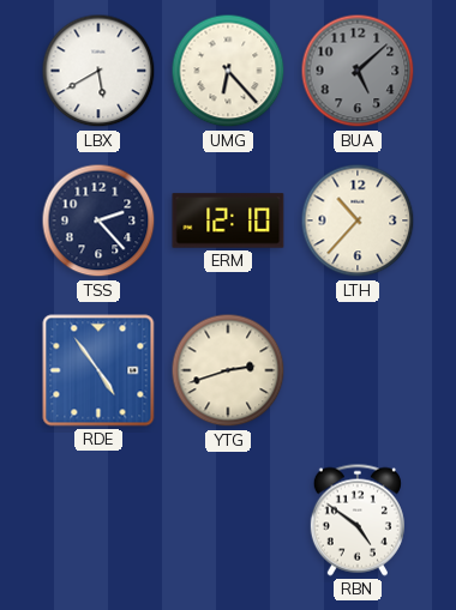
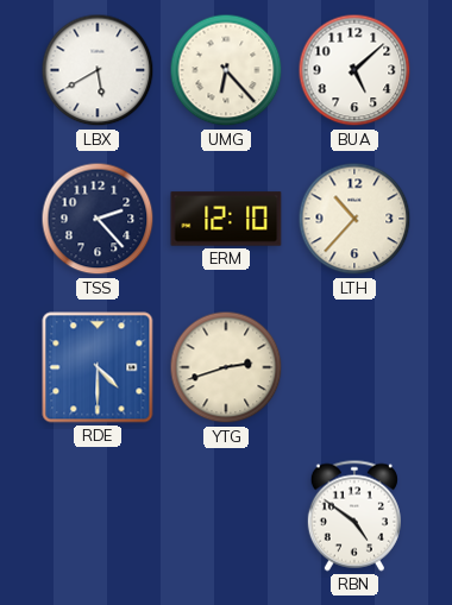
BUA dial: grey -> white (354, 70)
RDE: 4:54 -> 4:30 (98, 367)
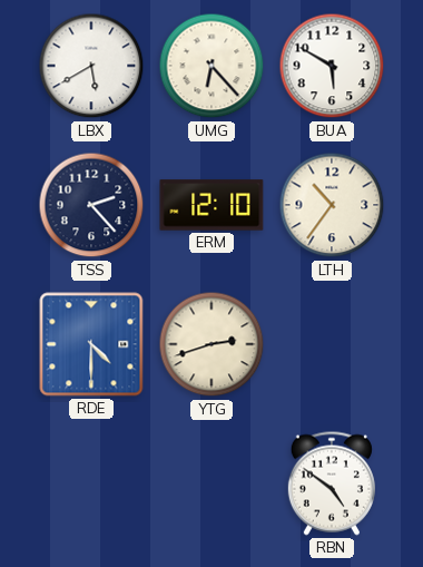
BUA: 5:08 -> 5:50 (332, 66)
LTH: 10:37 -> 10:36 (332, 205)
